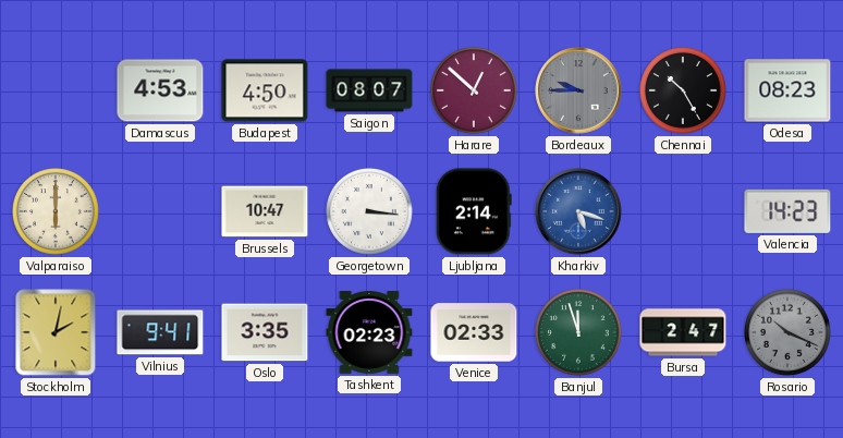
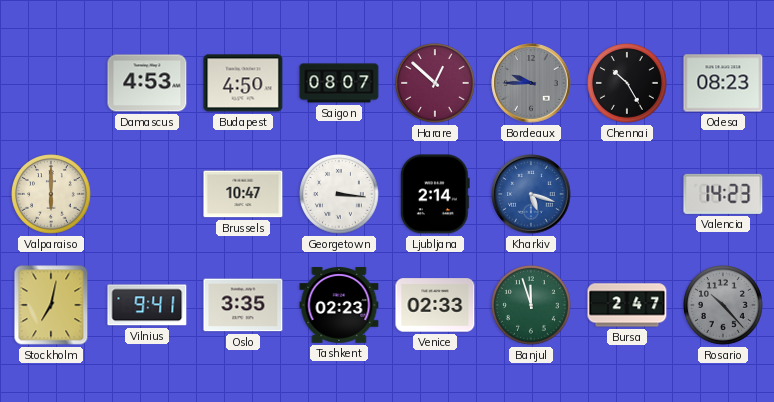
Stockholm: 2:02 -> 7:02 (51, 305)
Rosario: 10:19 -> 10:23 (724, 306)
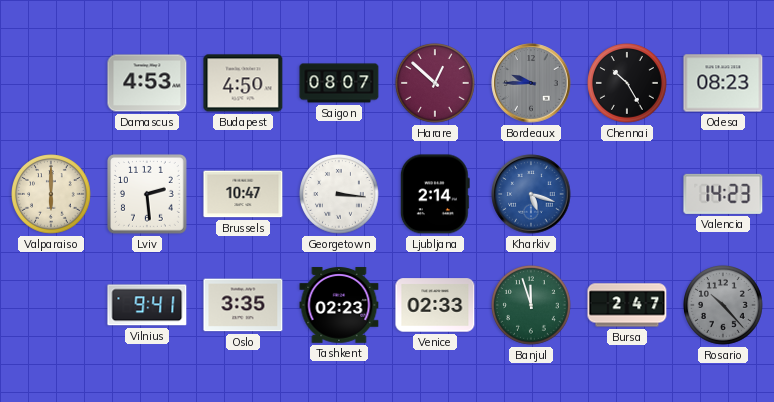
Lviv: none -> 2:29 (148, 195)
Stockholm: 7:02 -> none (51, 305)
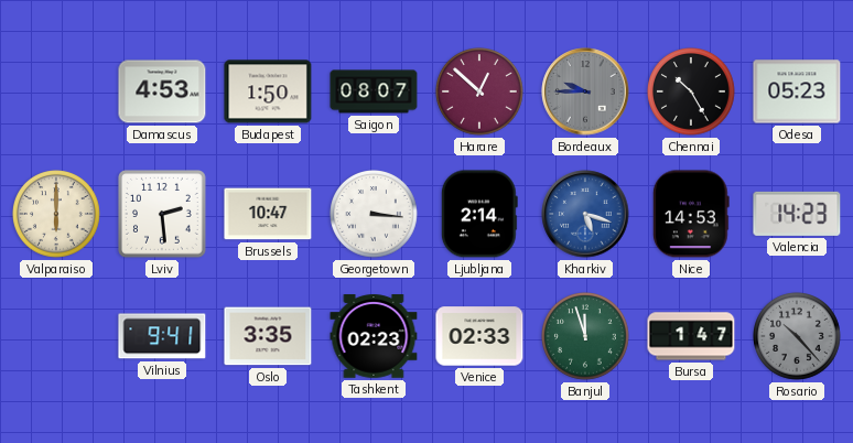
Budapest: 4:50 -> 1:50 (268, 91)
Odesa: 08:23 -> 05:23 (797, 91)
Nice: none -> 14:53 (692, 214)
Bursa: 2:47 -> 1:47 (691, 336)
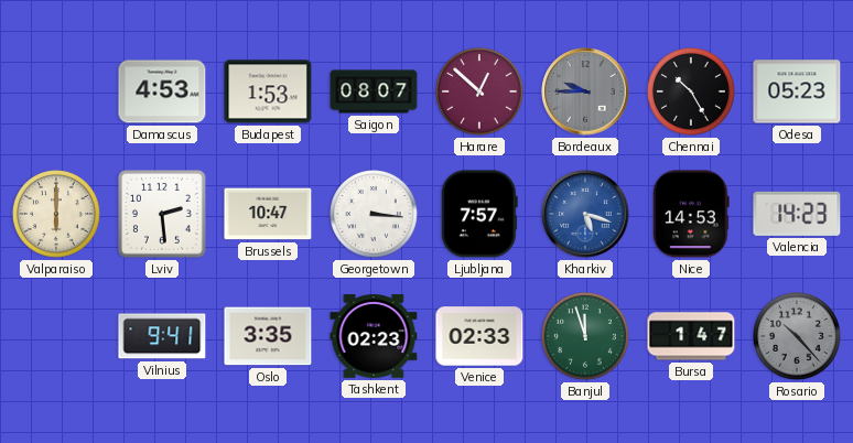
Budapest: 1:50 -> 1:53 (268, 91)
Ljubljana: 2:14 -> 7:57 (479, 214)
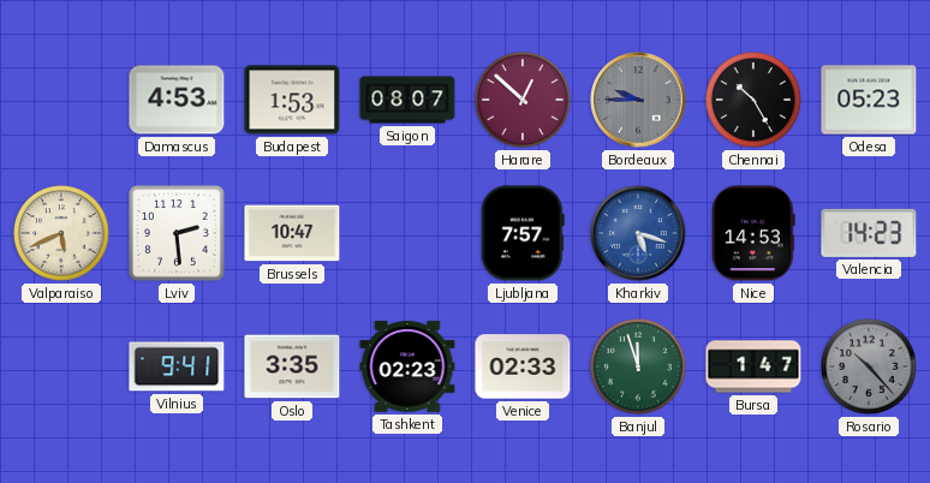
Valparaiso: 6:00 -> 5:41 (62, 234)
Georgetown: 3:16 -> none (375, 215)
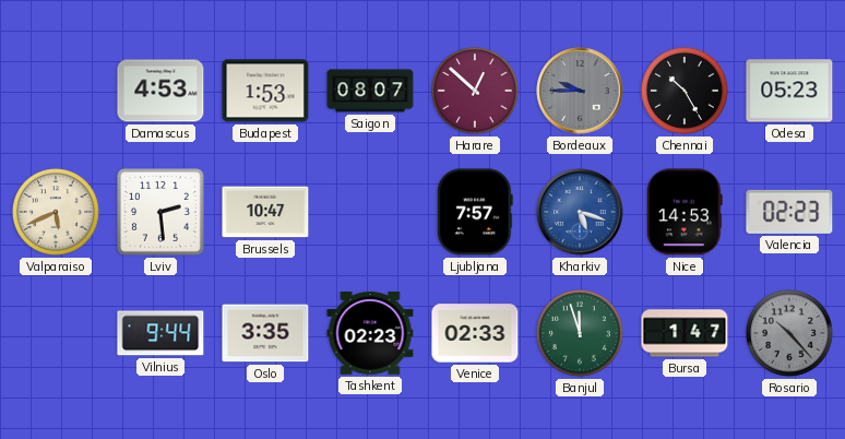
Valencia: 14:23 -> 02:23 (789, 212)
Vilnius: 9:41 -> 9:44 (160, 333)
